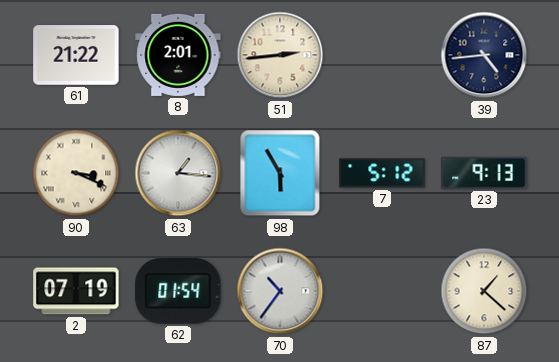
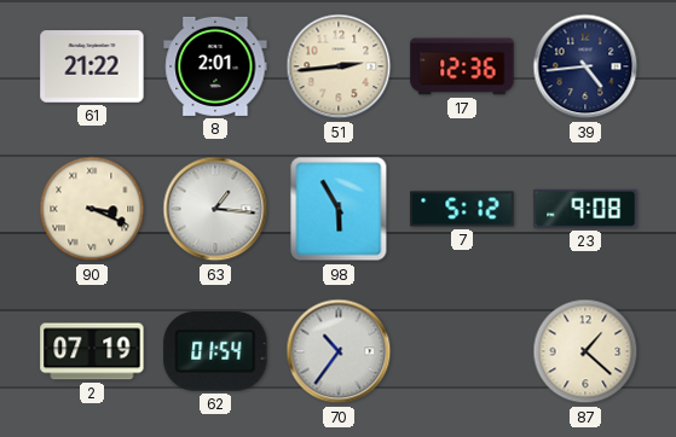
17: none -> 12:36 (462, 66)
23: 9:13 -> 9:08 (585, 209)
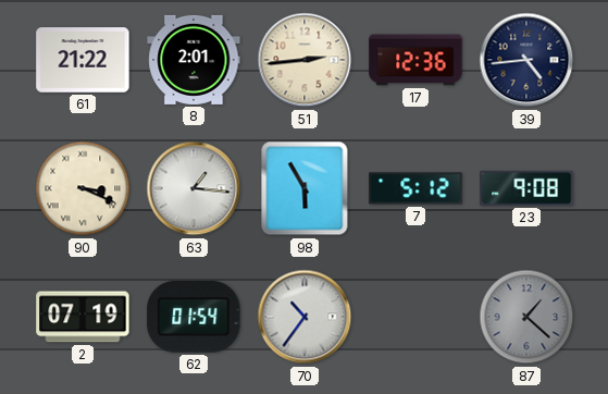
87 dial: cream -> grey (526, 317)
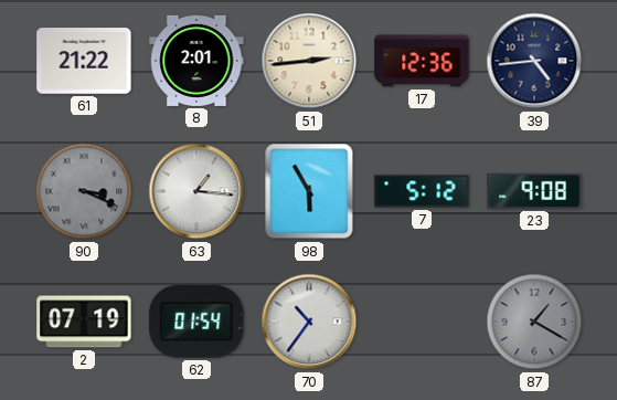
90 dial: cream -> grey (84, 191)
87: 1:22 -> 1:20 (534, 322)
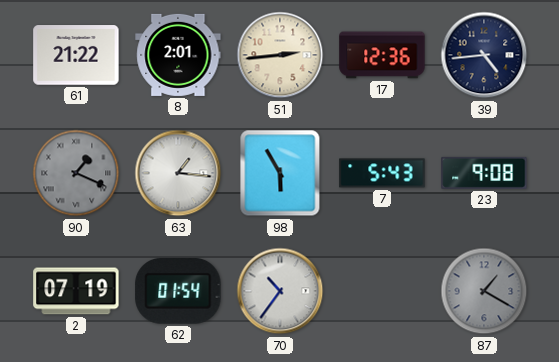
90: 3:19 -> 1:19 (76, 173)
7: 5:12 -> 5:43 (382, 173)
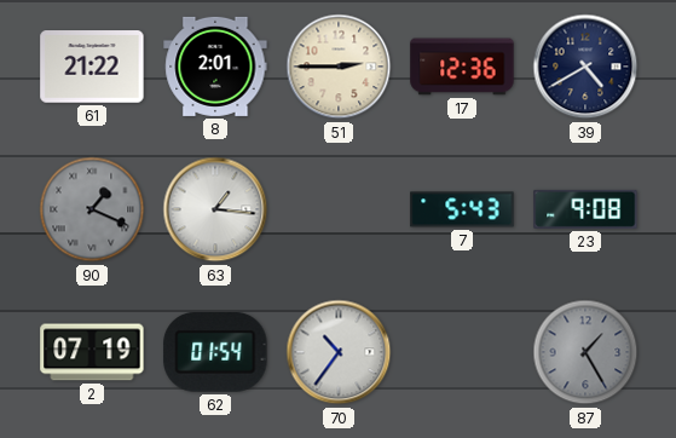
51: 2:44 -> 2:45 (339, 67)
39: 4:44 -> 4:40 (585, 67)
98: 5:55 -> none (280, 173)
87: 1:20 -> 1:25 (585, 352)
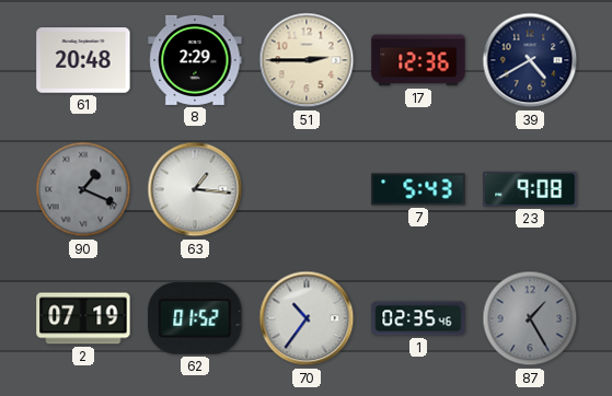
61: 21:22 -> 20:48 (83, 60)
8: 2:01 -> 2:29 (195, 60)
62: 01:54 -> 01:52 (195, 319)
1: none -> 02:35 (418, 318)
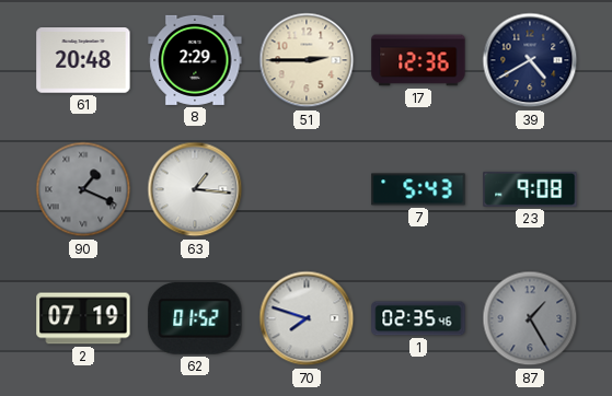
70: 10:36 -> 7:48 (307, 318)
